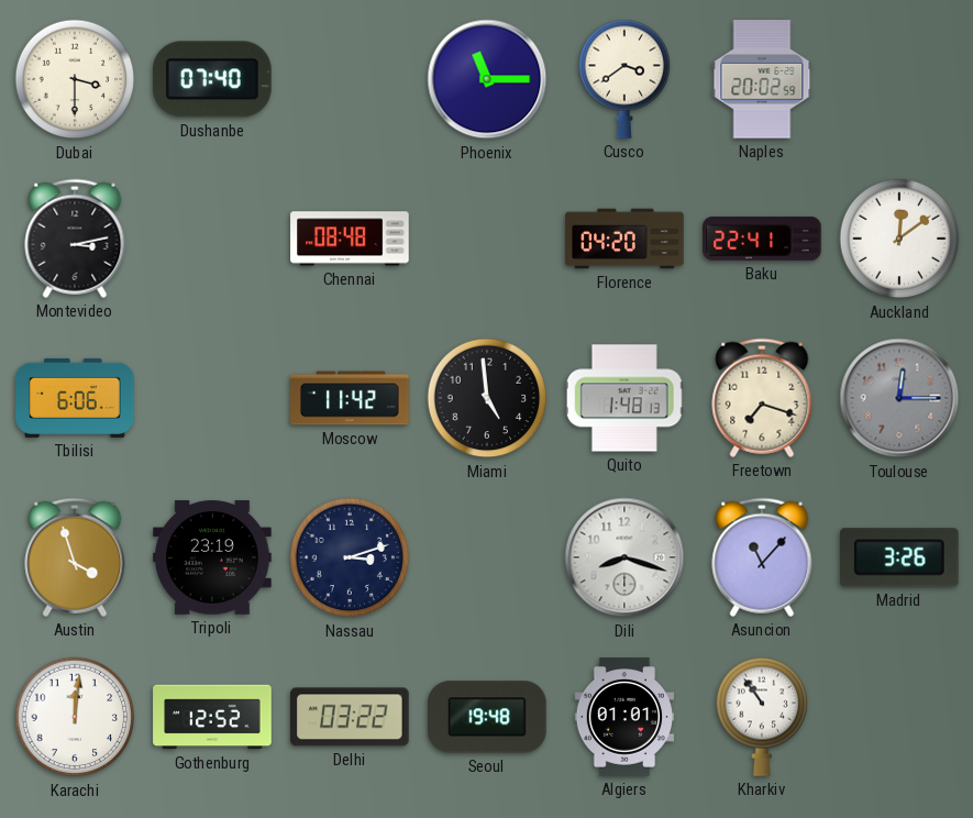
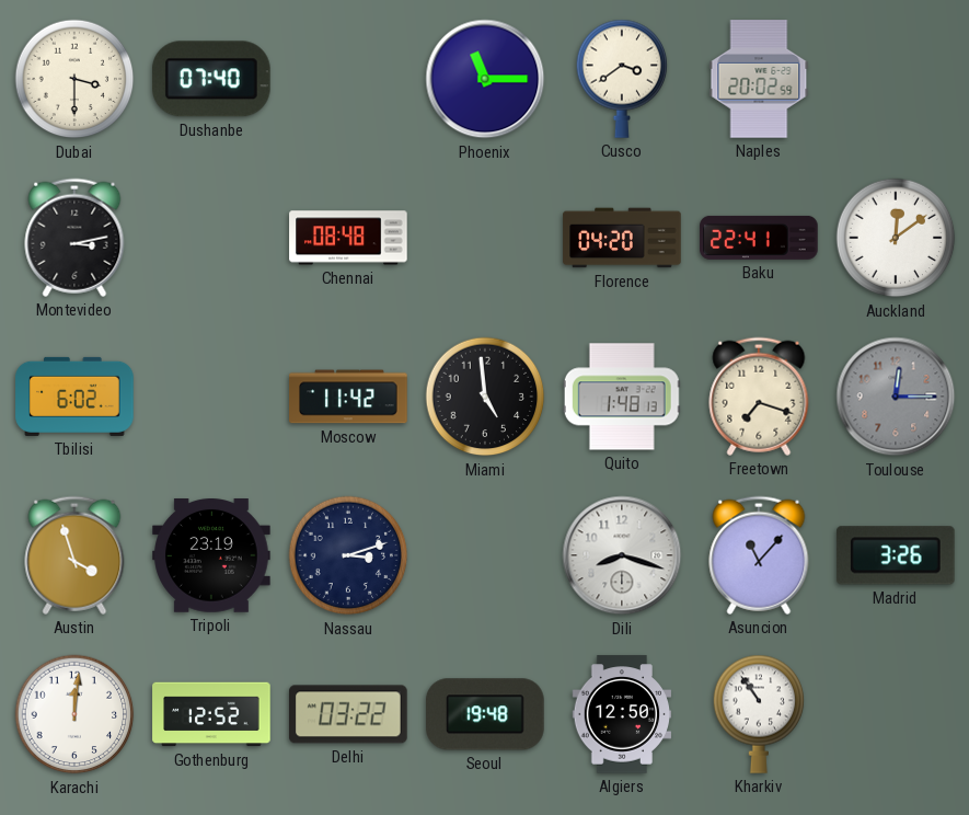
Tbilisi: 6:06 -> 6:02 (74, 397)
Algiers: 01:01 -> 12:50 (622, 714)
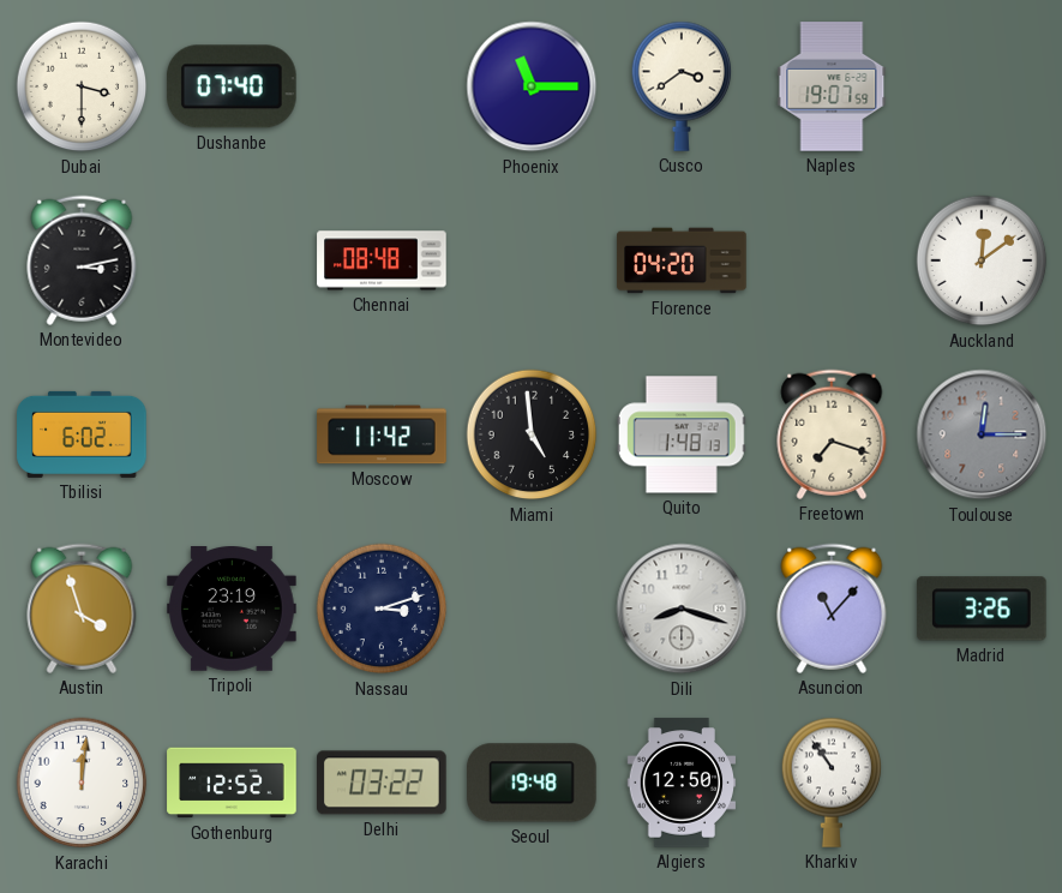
Naples: 20:02 -> 19:07 (832, 86)
Baku: 22:41 -> none (759, 238)
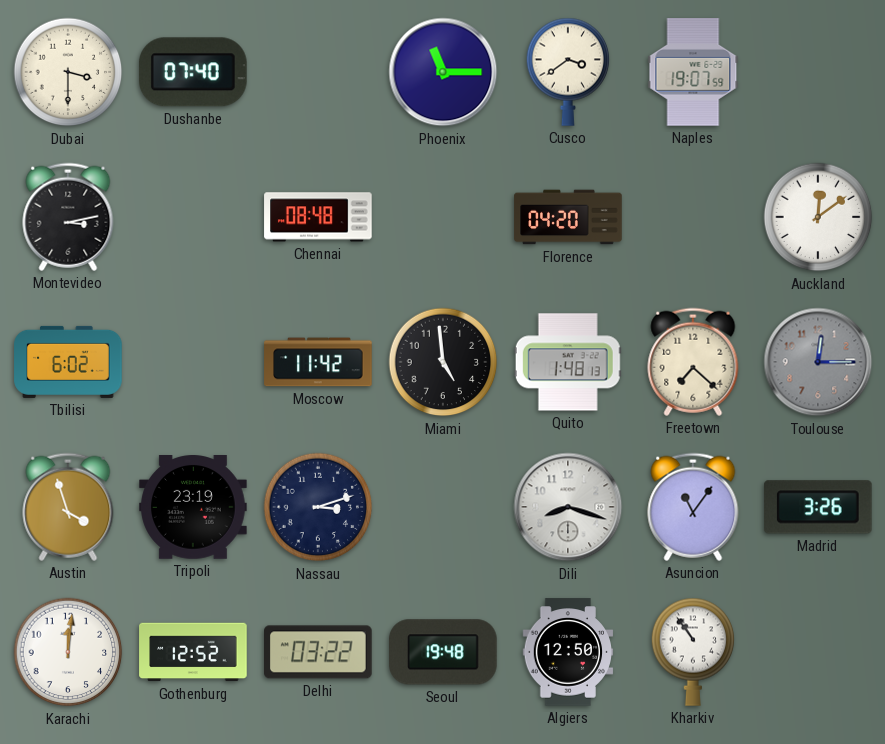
Freetown: 7:18 -> 7:22 (693, 362)
Asuncion: 11:07 -> 11:06 (693, 507)
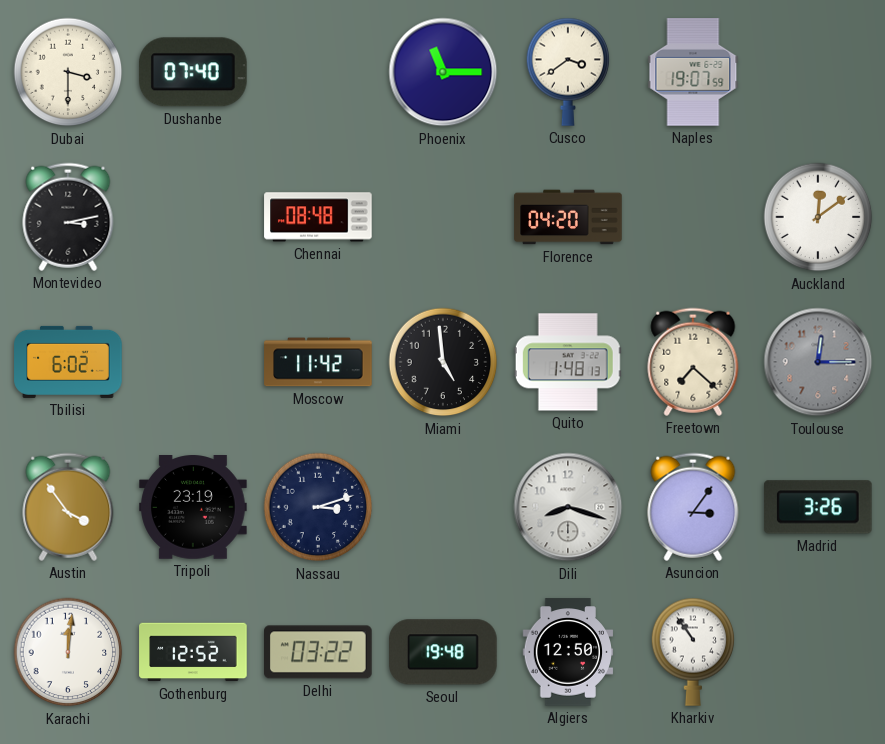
Austin: 3:57 -> 3:54 (68, 507)
Asuncion: 11:06 -> 3:06 (693, 507)
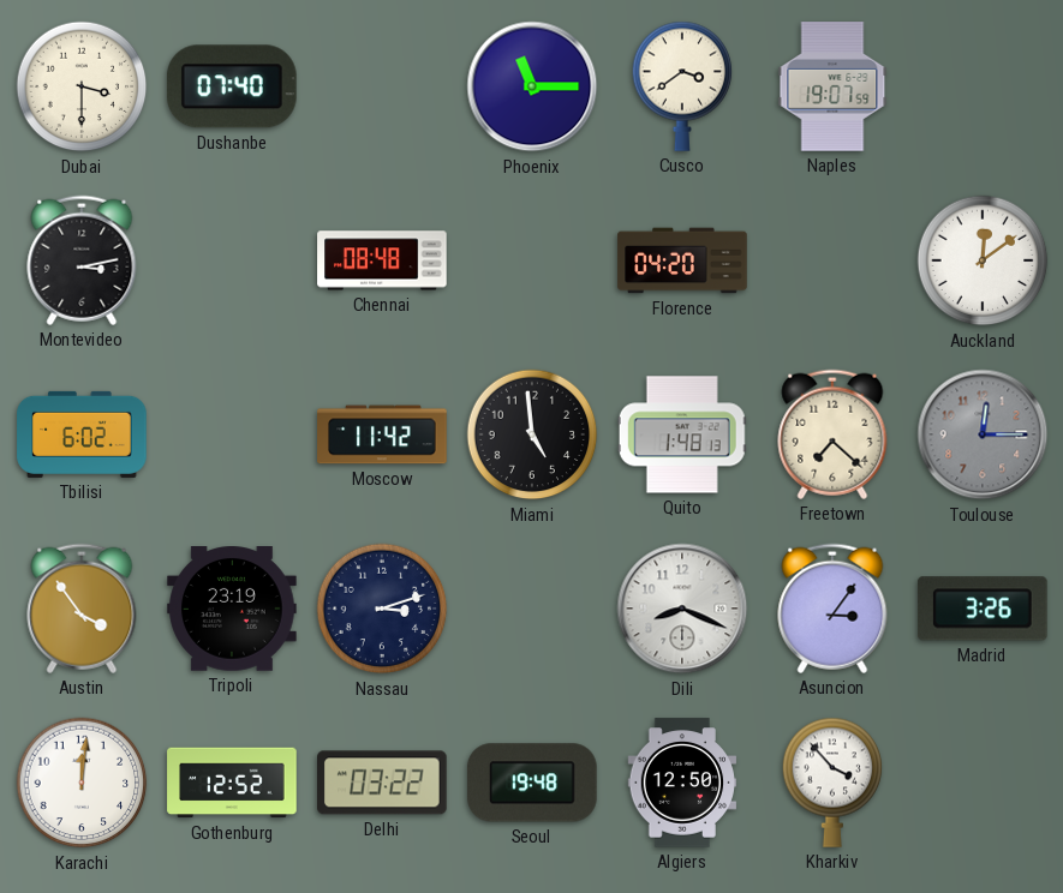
Dili: 8:18 -> 8:19 (682, 609)
Kharkiv: 10:54 -> 3:53 (832, 783)
